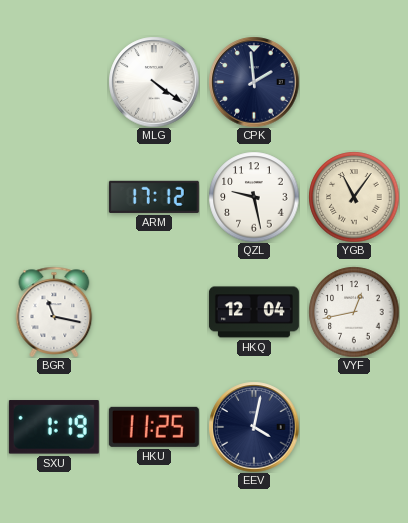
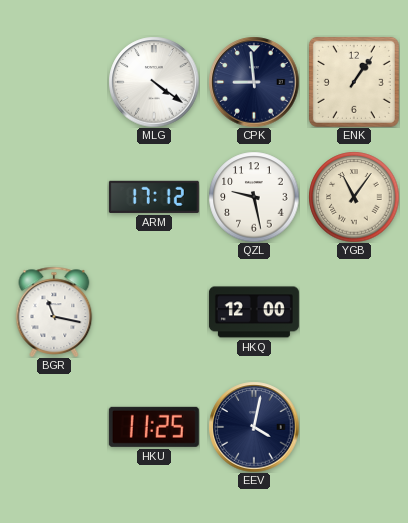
CPK: 1:59 -> 8:59 (254, 82)
ENK: none -> 1:06 (354, 82)
HKQ: 12:04 -> 12:00 (254, 312)
VYF: 12:43 -> none (354, 312)
SXU: 1:19 -> none (54, 427)
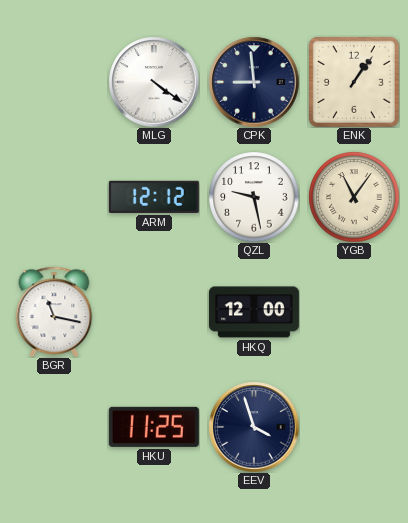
ARM: 17:12 -> 12:12 (154, 197)
EEV: 4:02 -> 3:57 (254, 427)
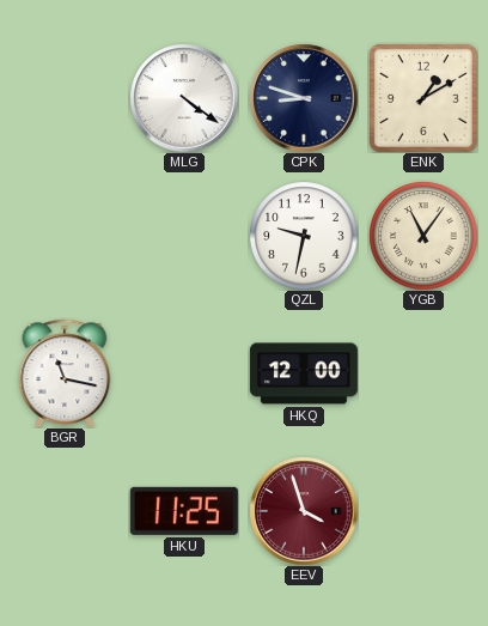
CPK: 8:59 -> 8:48 (304, 98)
ENK: 1:06 -> 1:10 (423, 98)
ARM: 12:12 -> none (154, 197)
QZL: 9:28 -> 9:32 (304, 236)
EEV dial: navy -> burgundy (304, 511)
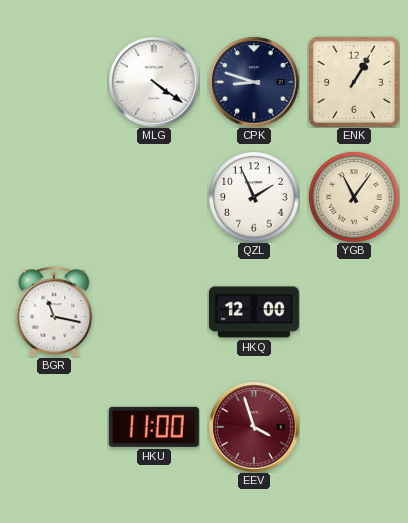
ENK: 1:10 -> 1:05 (354, 82)
QZL: 9:32 -> 1:56 (254, 197)
HKU: 11:25 -> 11:00 (154, 427)
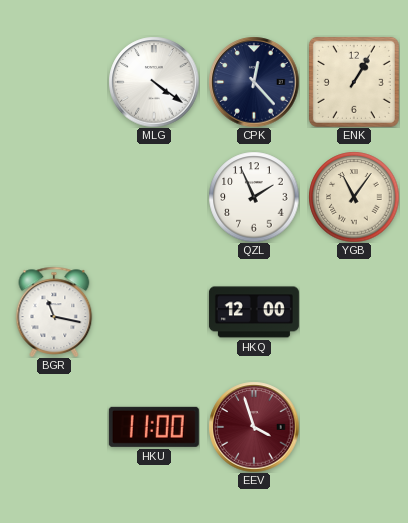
CPK: 8:48 -> 12:23 (254, 82)
